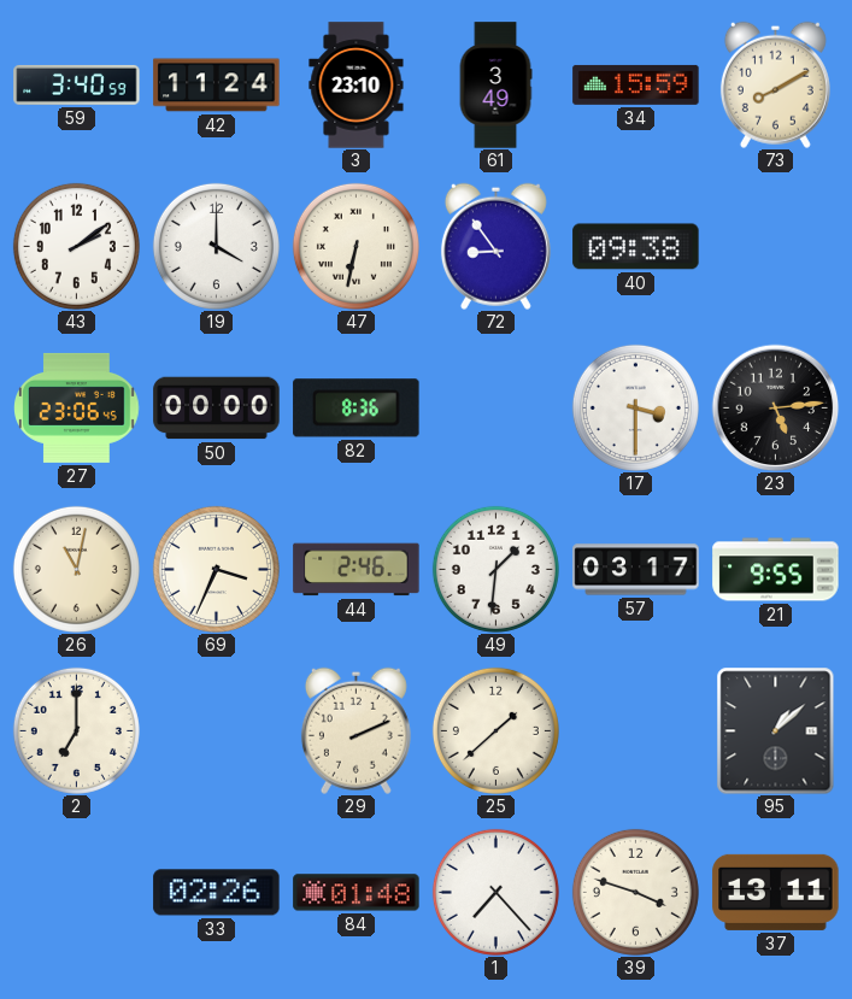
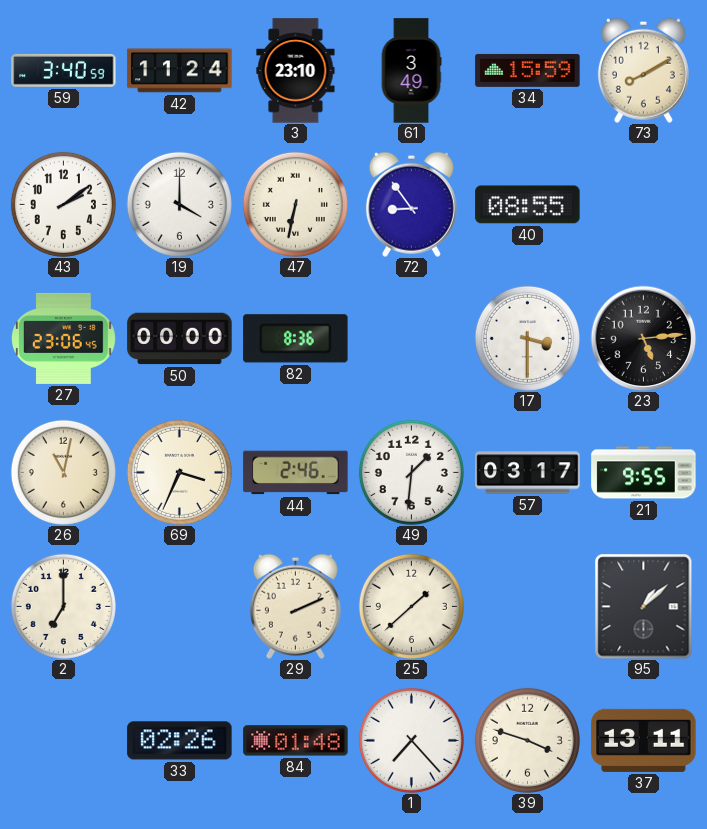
40: 09:38 -> 08:55 (528, 205)
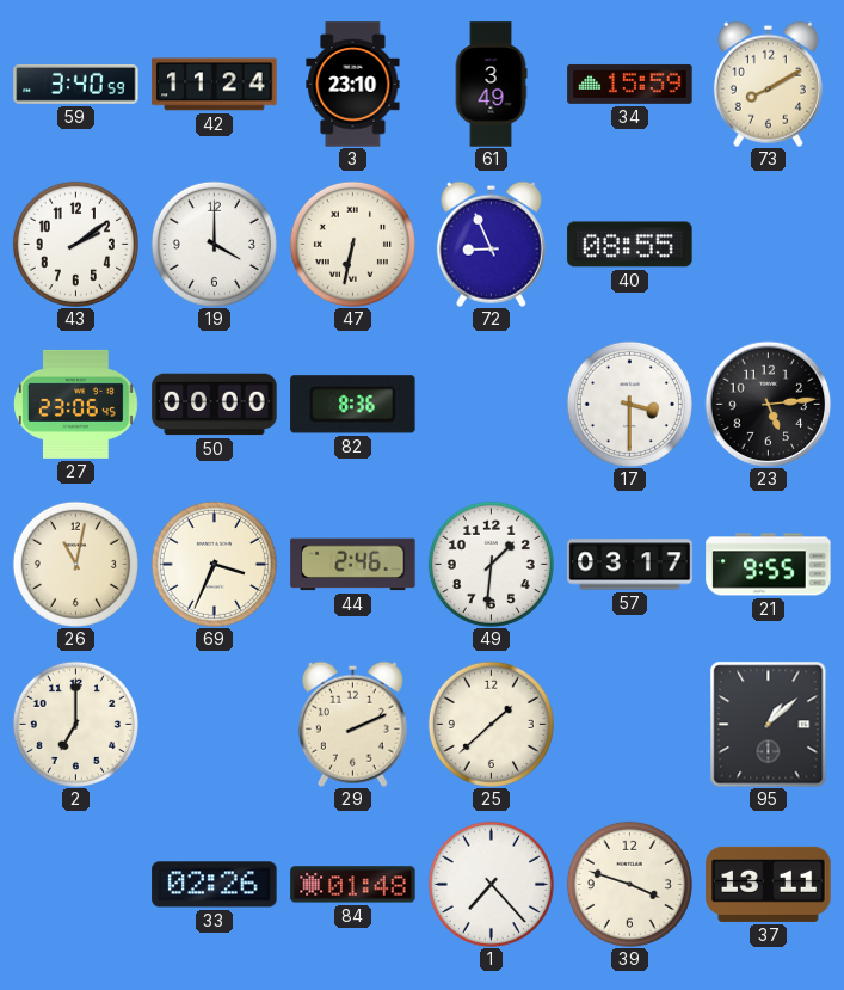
72: 8:54 -> 8:56 (491, 244)
